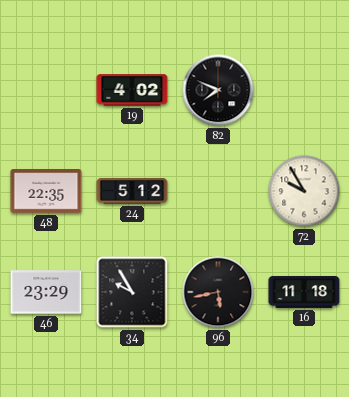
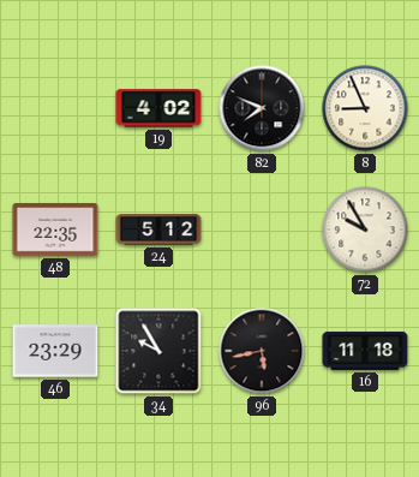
8: none -> 8:56 (365, 108)
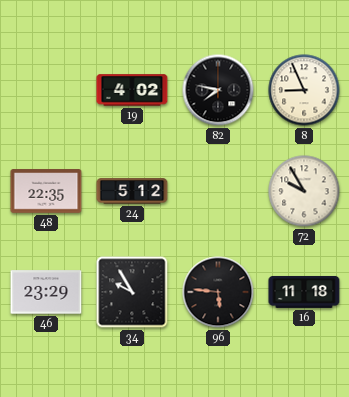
82: 7:49 -> 7:47 (218, 90)
96: 5:43 -> 5:46 (218, 292)
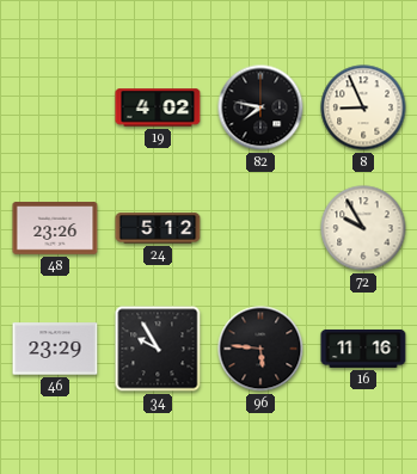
48: 22:35 -> 23:26 (55, 228)
16: 11:18 -> 11:16 (363, 349)
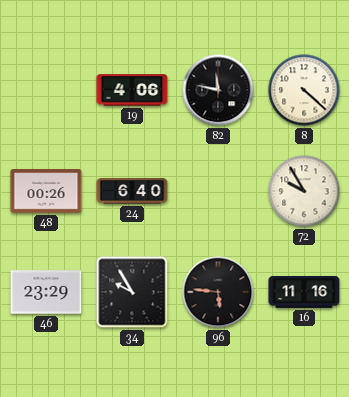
19: 4:02 -> 4:06 (132, 90)
82: 7:47 -> 11:47 (218, 90)
8: 8:56 -> 4:22 (304, 90)
48: 23:26 -> 00:26 (46, 191)
24: 5:12 -> 6:40 (132, 191)
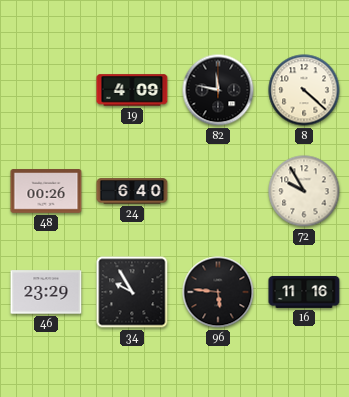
19: 4:06 -> 4:09 (132, 90)
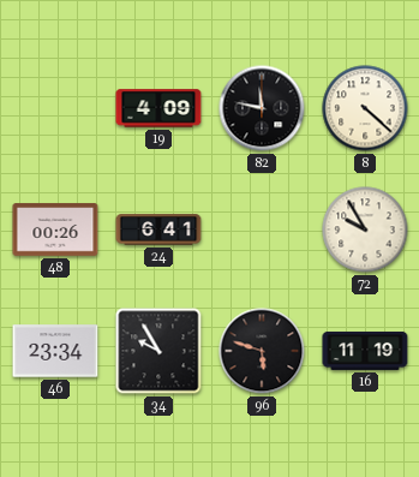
24: 6:40 -> 6:41 (158, 229)
46: 23:29 -> 23:34 (55, 351)
96: 5:46 -> 5:48 (262, 351)
16: 11:16 -> 11:19 (365, 351)
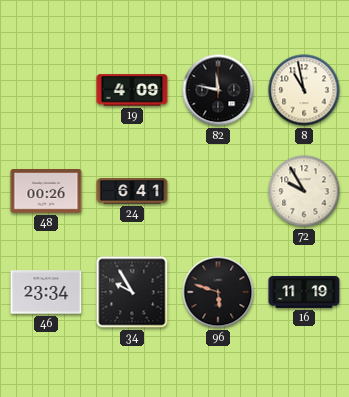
8: 4:22 -> 10:58 (304, 90)
